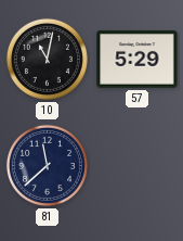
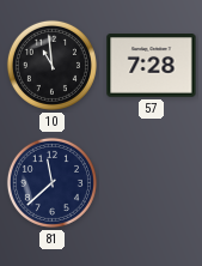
10: 11:02 -> 10:59 (51, 65)
57: 5:29 -> 7:28 (152, 66)
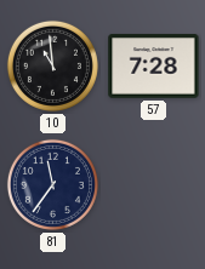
81: 11:38 -> 11:36 (52, 184)
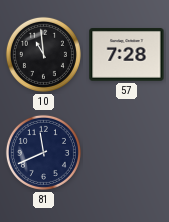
81: 11:36 -> 11:41 (43, 152)
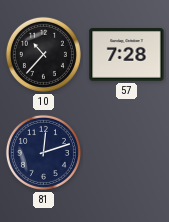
10: 10:59 -> 10:37 (43, 54)
81: 11:41 -> 12:12 (43, 152)
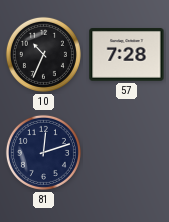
10: 10:37 -> 10:34 (43, 54)
